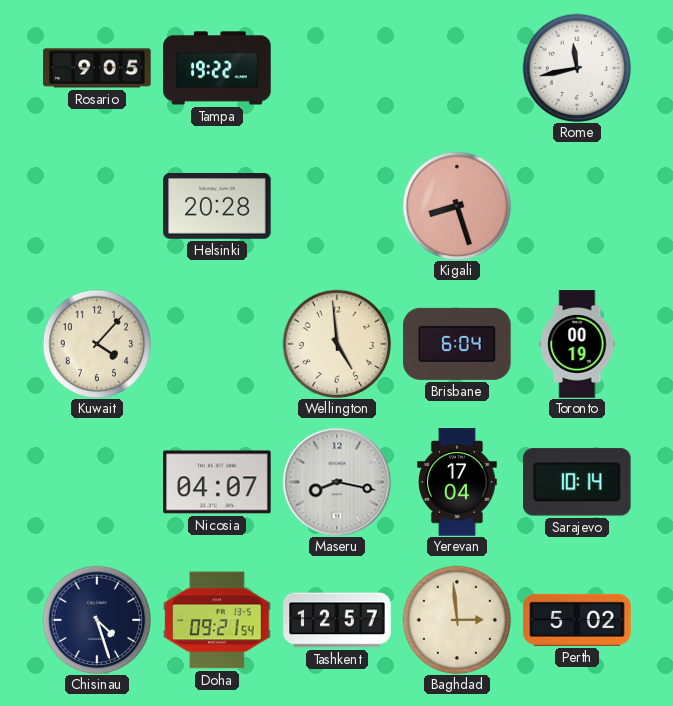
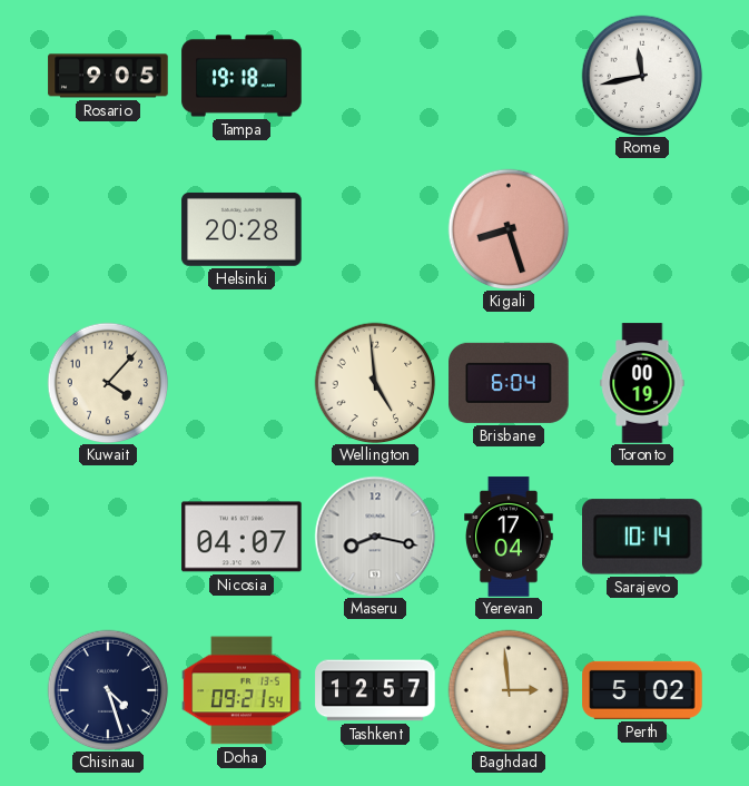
Tampa: 19:22 -> 19:18 (242, 76)
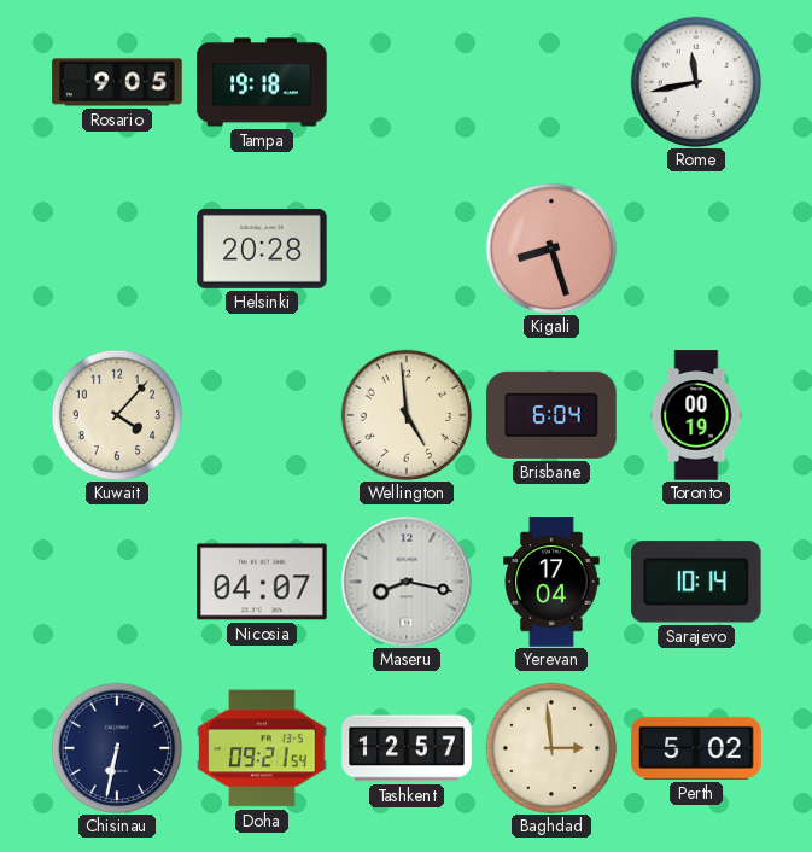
Chisinau: 4:27 -> 6:32 (117, 748)
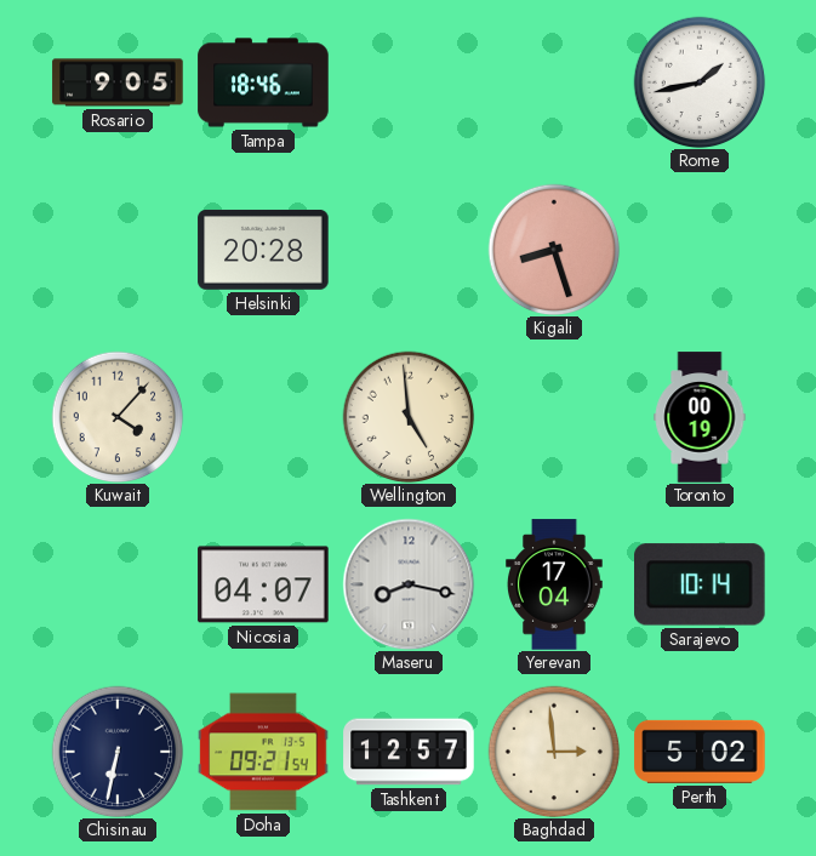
Tampa: 19:18 -> 18:46 (263, 82)
Rome: 11:43 -> 1:43 (700, 82)
Brisbane: 6:04 -> none (551, 415)
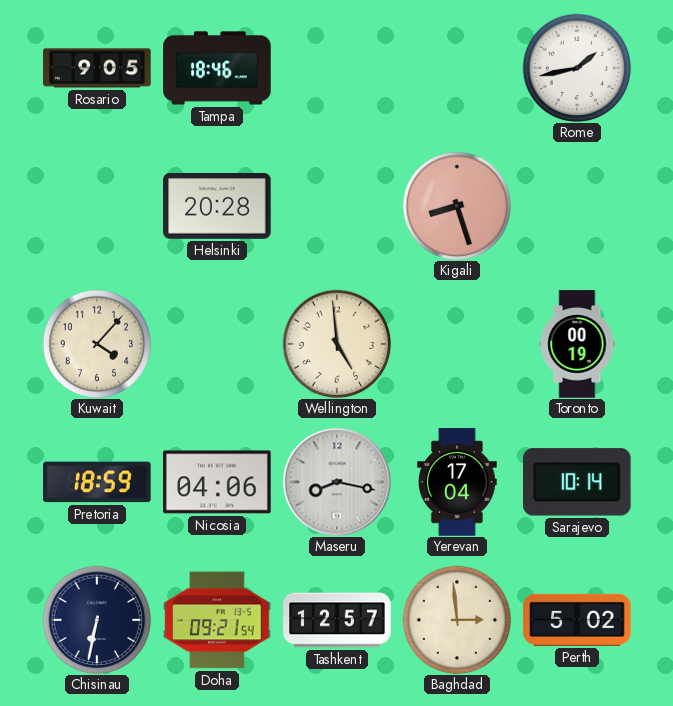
Pretoria: none -> 18:59 (97, 482)
Nicosia: 04:07 -> 04:06 (217, 482)
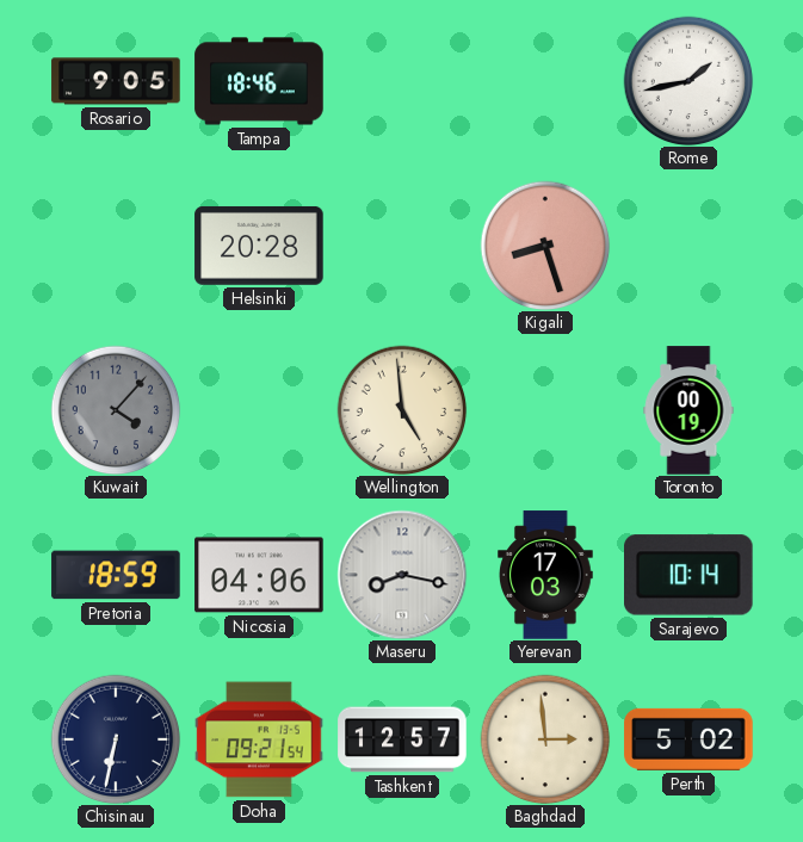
Kuwait dial: cream -> grey (116, 410)
Yerevan: 17:04 -> 17:03 (545, 575)
